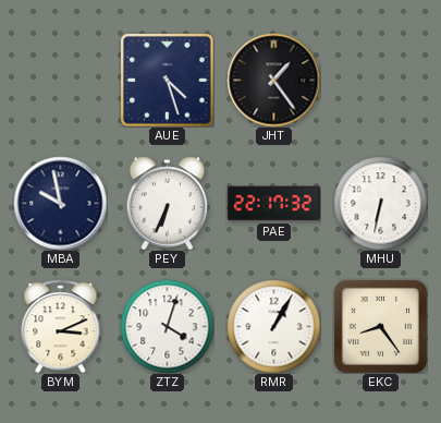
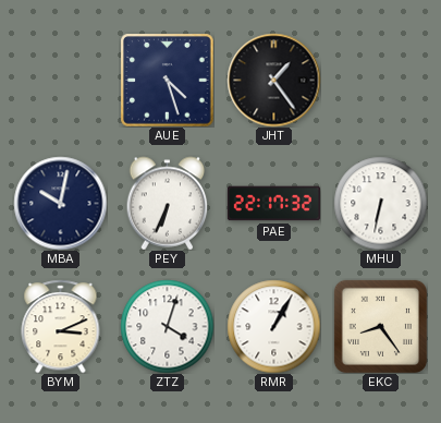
MBA: 9:58 -> 10:02 (60, 203)
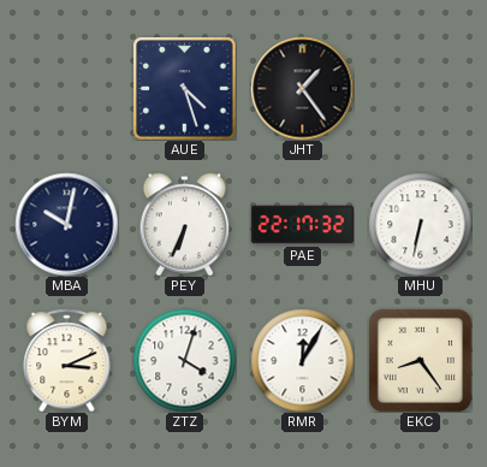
RMR: 1:05 -> 12:05 (302, 360)
